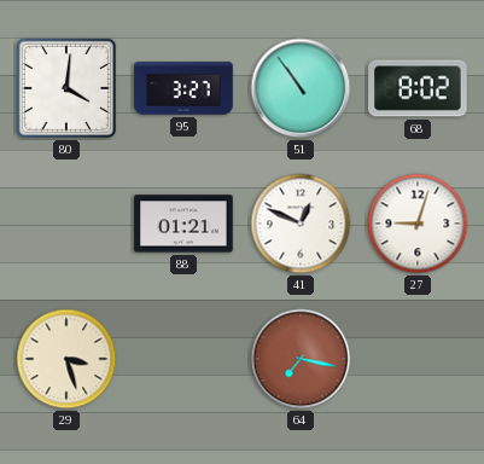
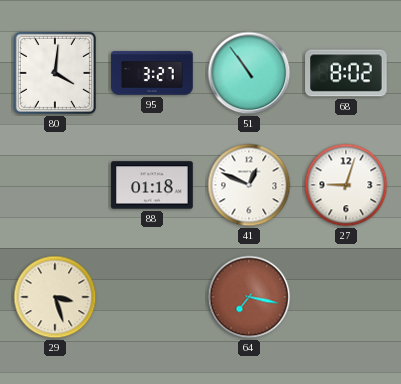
88: 01:21 -> 01:18 (152, 185)
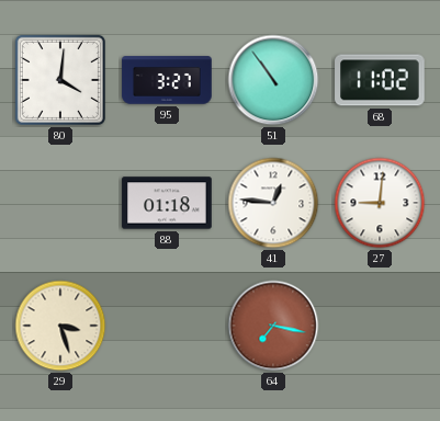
68: 8:02 -> 11:02 (380, 80)
41: 12:49 -> 12:46 (273, 203)
27: 9:03 -> 9:01 (380, 203)
